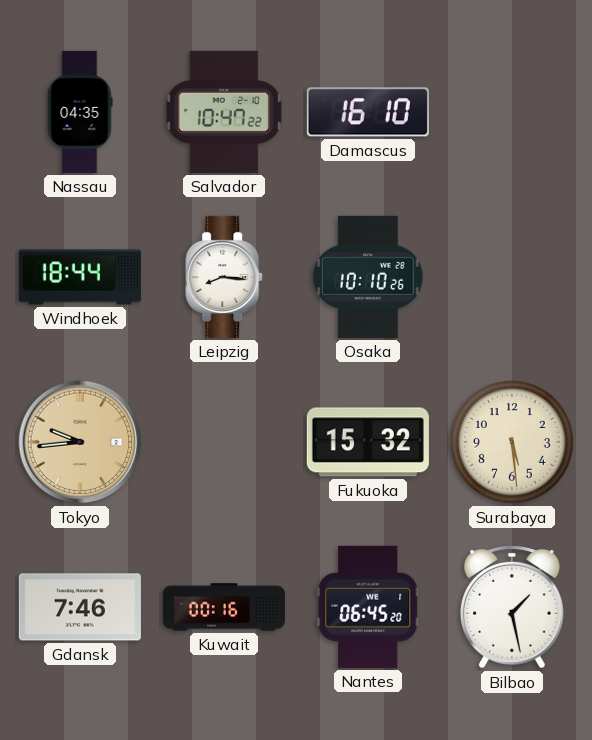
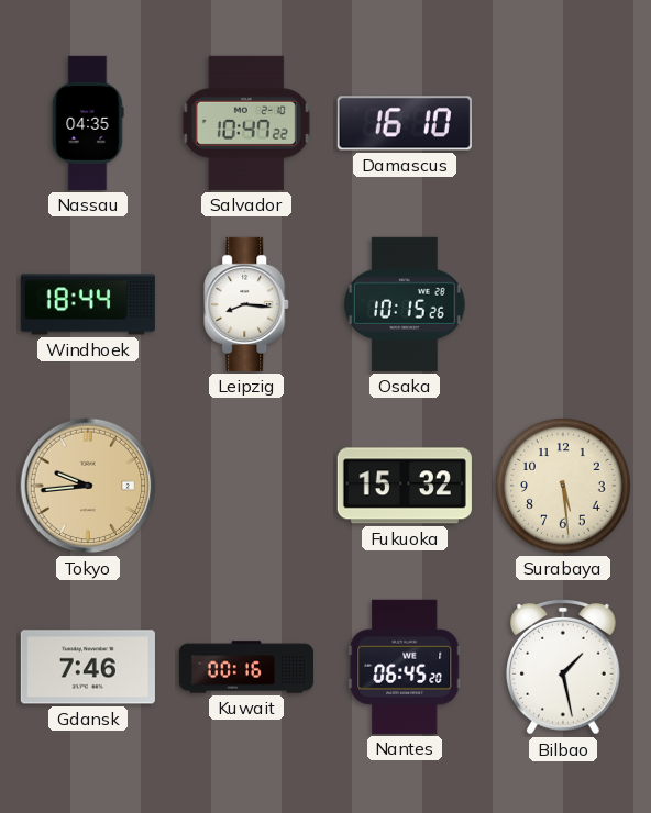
Osaka: 10:10 -> 10:15 (405, 304)
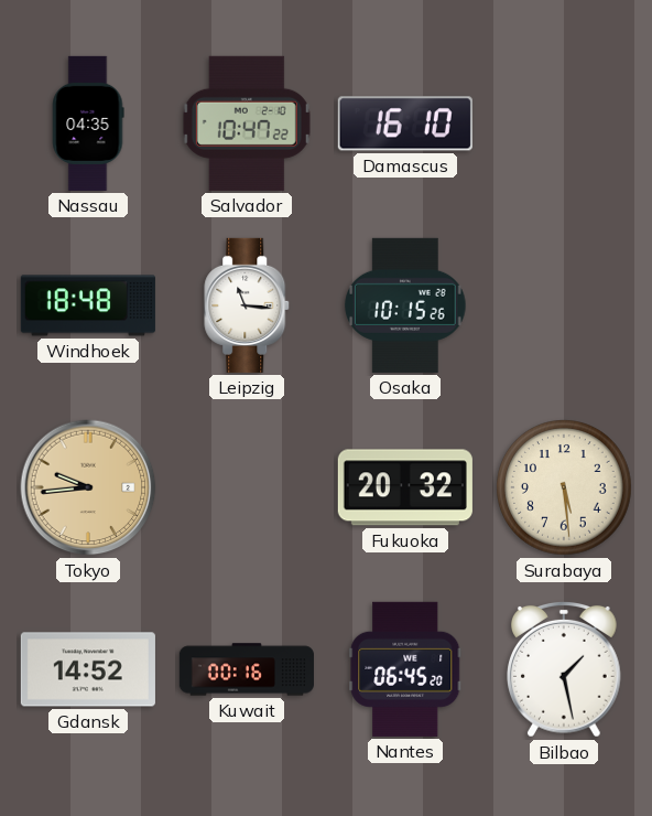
Windhoek: 18:44 -> 18:48 (88, 305)
Leipzig: 8:16 -> 11:16 (248, 305)
Fukuoka: 15:32 -> 20:32 (405, 487)
Gdansk: 7:46 -> 14:52 (88, 669)
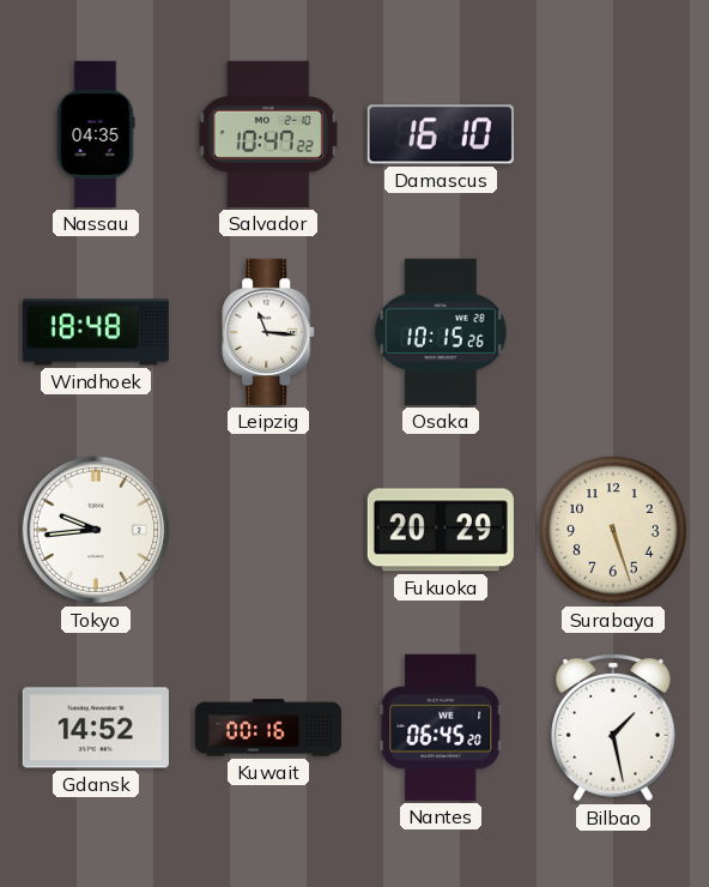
Tokyo dial: champagne -> white (96, 530)
Fukuoka: 20:32 -> 20:29 (441, 530)
Surabaya: 5:29 -> 5:27 (614, 531)
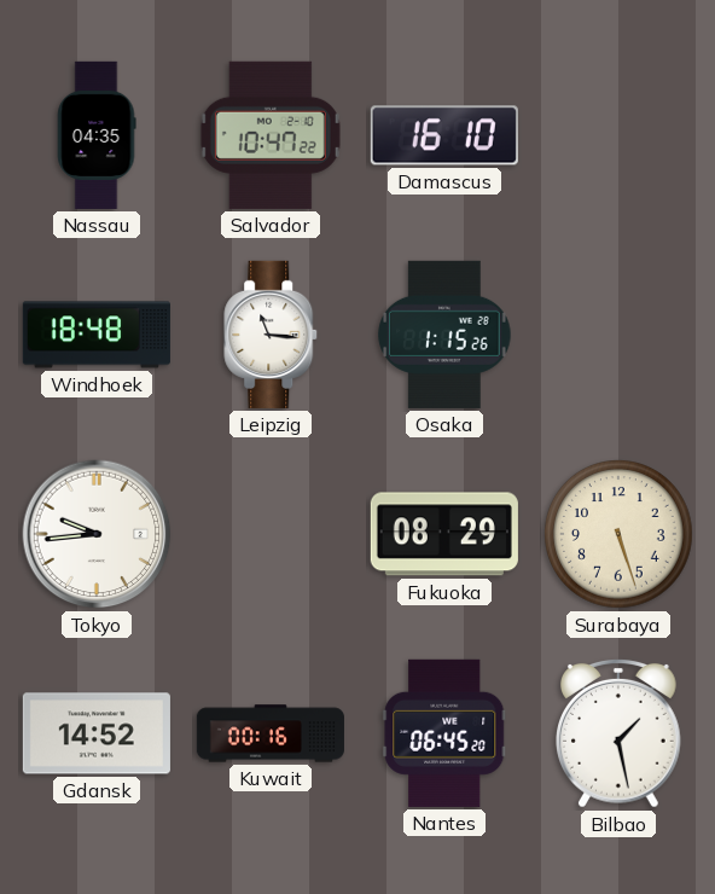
Osaka: 10:15 -> 1:15 (444, 335)
Fukuoka: 20:29 -> 08:29 (444, 534)
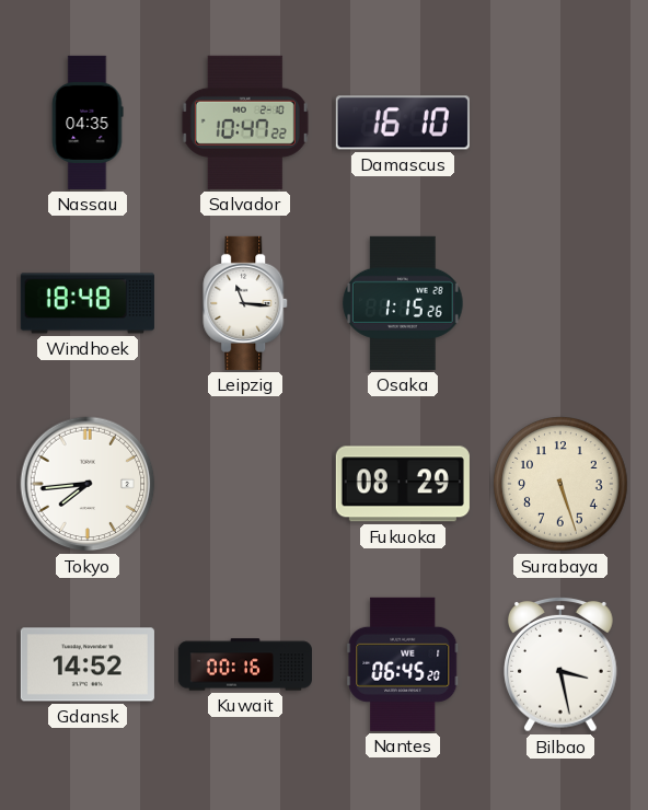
Tokyo: 9:44 -> 7:44 (88, 484)
Bilbao: 1:28 -> 3:28 (562, 664)
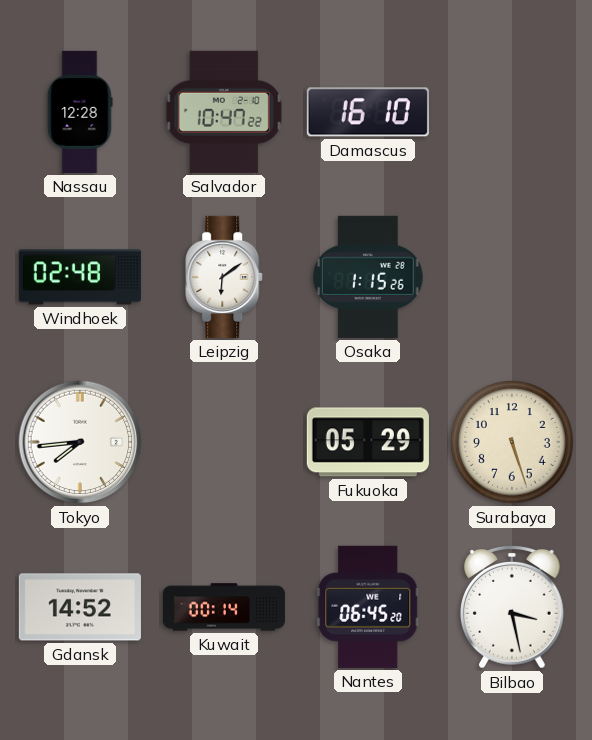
Nassau: 04:35 -> 12:28 (80, 112)
Windhoek: 18:48 -> 02:48 (80, 277)
Leipzig: 11:16 -> 6:09 (225, 277)
Fukuoka: 08:29 -> 05:29 (368, 442)
Kuwait: 00:16 -> 00:14 (223, 607)
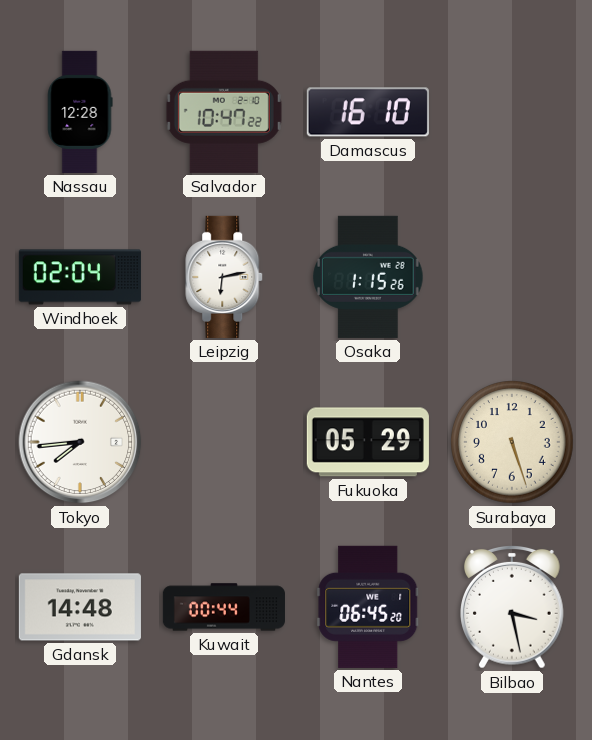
Windhoek: 02:48 -> 02:04 (80, 277)
Leipzig: 6:09 -> 6:13 (225, 277)
Gdansk: 14:52 -> 14:48 (80, 607)
Kuwait: 00:14 -> 00:44 (223, 607)
